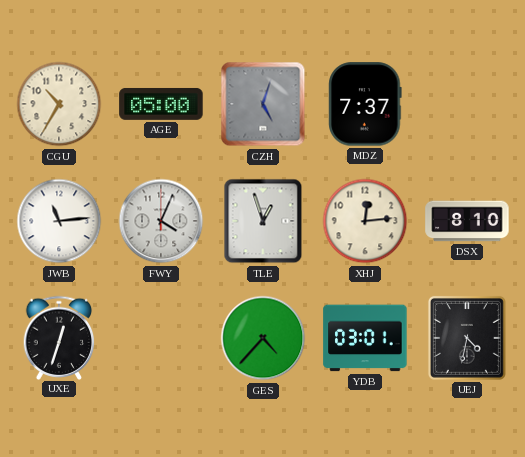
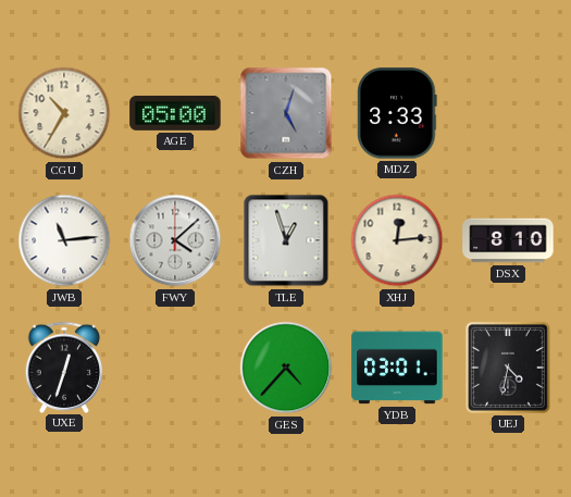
MDZ: 7:37 -> 3:33 (397, 113)
FWY: 4:04 -> 4:08 (175, 240)
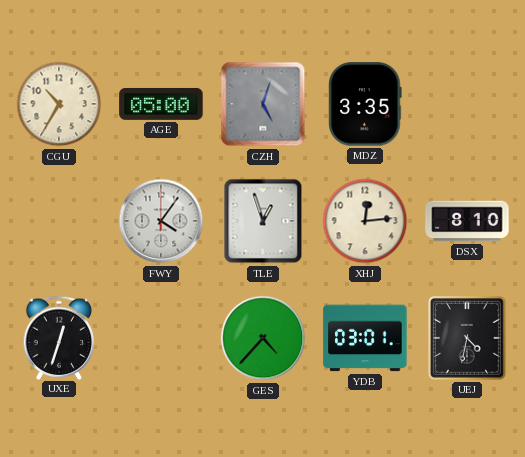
MDZ: 3:33 -> 3:35 (365, 104)
JWB: 11:14 -> none (64, 240)
FWY: 4:08 -> 4:06 (161, 221)
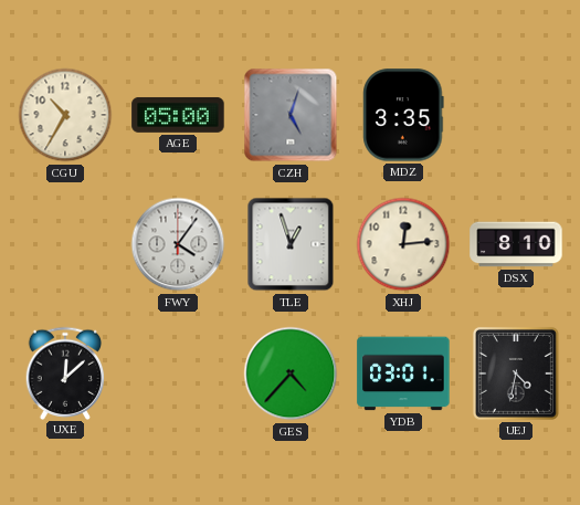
UXE: 12:33 -> 12:08 (65, 372)
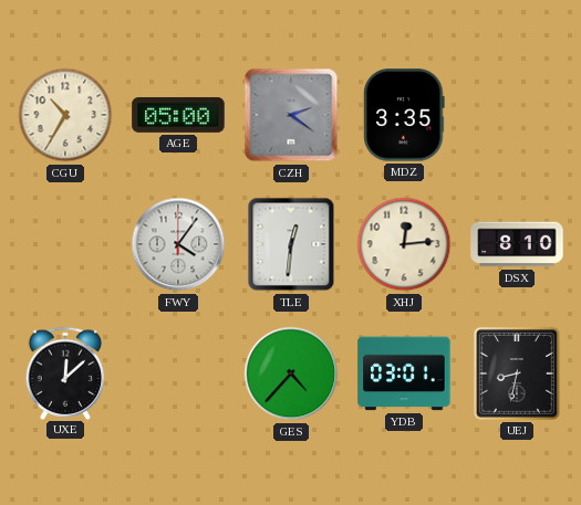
CZH: 5:03 -> 2:21 (291, 115)
TLE: 12:57 -> 12:31 (291, 244)
UEJ: 4:32 -> 8:32 (517, 374)
